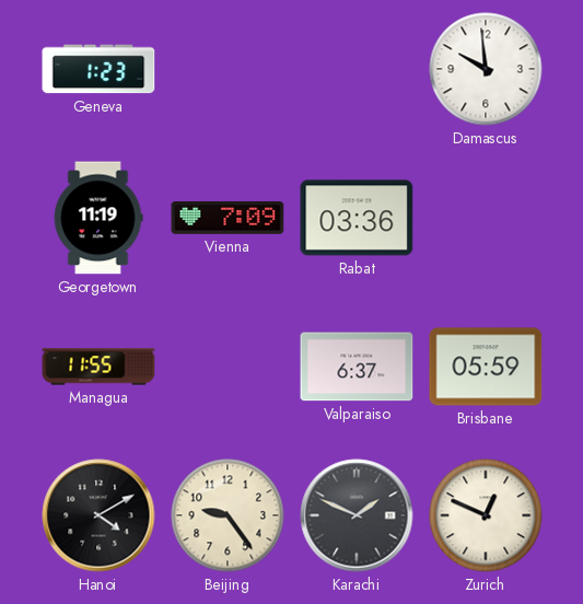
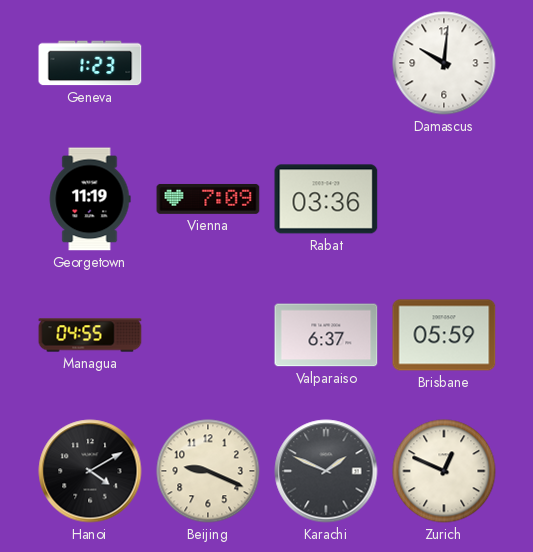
Damascus: 9:59 -> 10:01 (444, 63)
Managua: 11:55 -> 04:55 (90, 335)
Beijing: 9:24 -> 9:19 (208, 471)
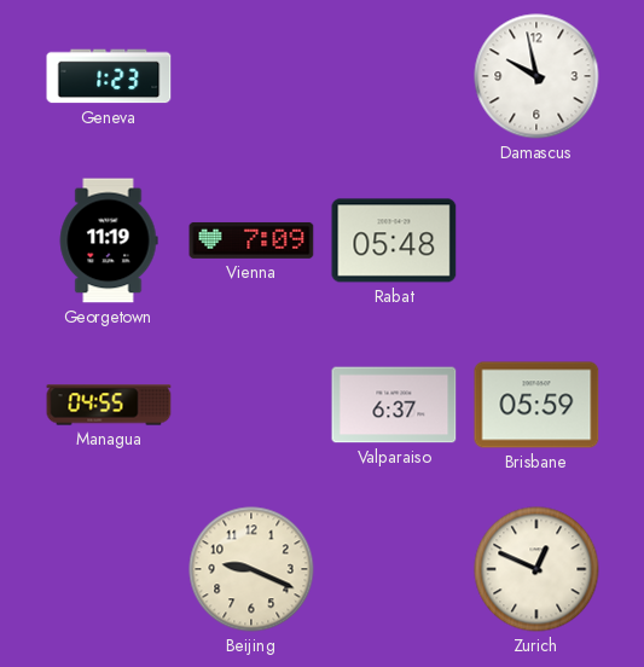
Damascus: 10:01 -> 9:58 (536, 76)
Rabat: 03:36 -> 05:48 (394, 240)
Hanoi: 4:10 -> none (90, 471)
Karachi: 1:49 -> none (326, 471)
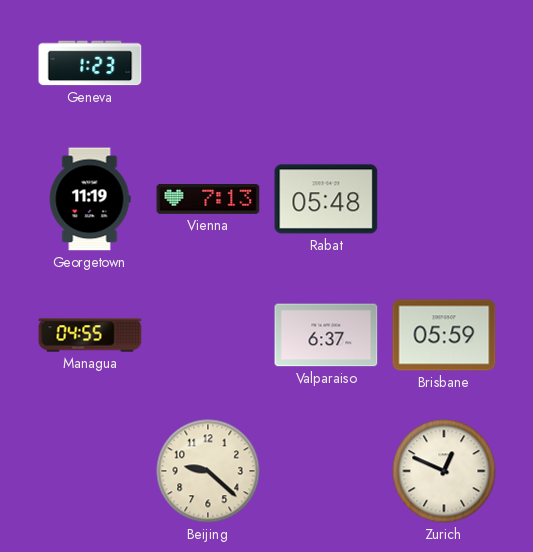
Damascus: 9:58 -> none (536, 76)
Vienna: 7:09 -> 7:13 (208, 199)
Beijing: 9:19 -> 9:22 (208, 471)
